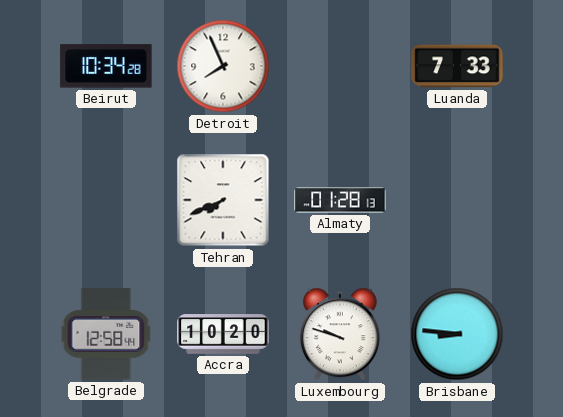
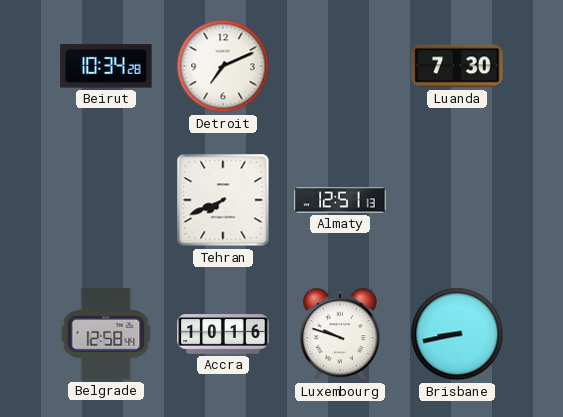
Detroit: 7:56 -> 7:11 (223, 66)
Luanda: 7:33 -> 7:30 (457, 66)
Almaty: 01:28 -> 12:51 (340, 200)
Accra: 10:20 -> 10:16 (223, 334)
Brisbane: 8:46 -> 8:43 (457, 334)
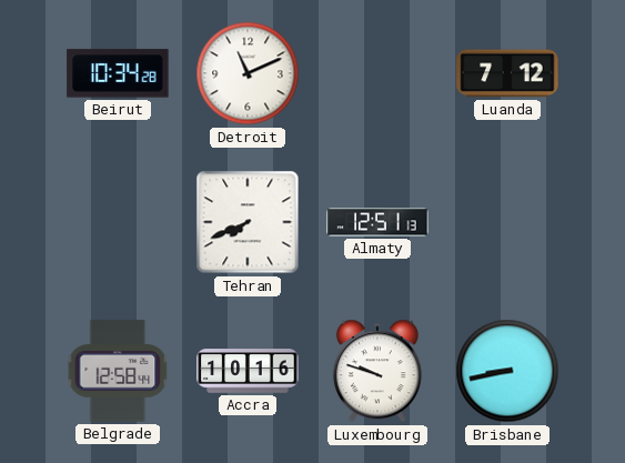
Detroit: 7:11 -> 11:11 (248, 73)
Luanda: 7:30 -> 7:12 (507, 73)
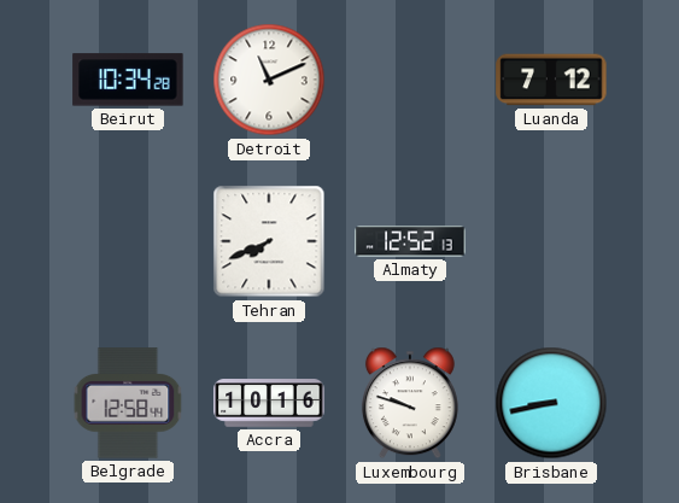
Almaty: 12:51 -> 12:52 (410, 241)
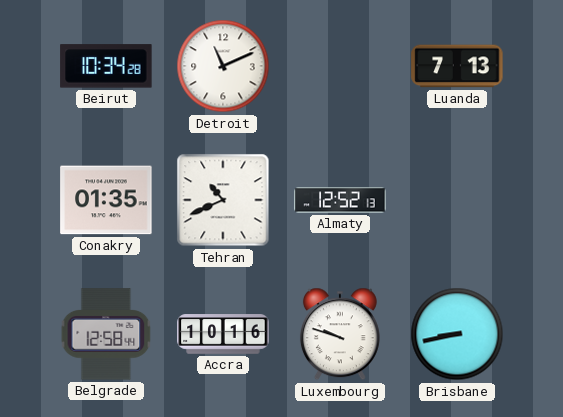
Luanda: 7:12 -> 7:13 (457, 66)
Conakry: none -> 01:35 (106, 200)
Tehran: 7:41 -> 10:41 (223, 200)
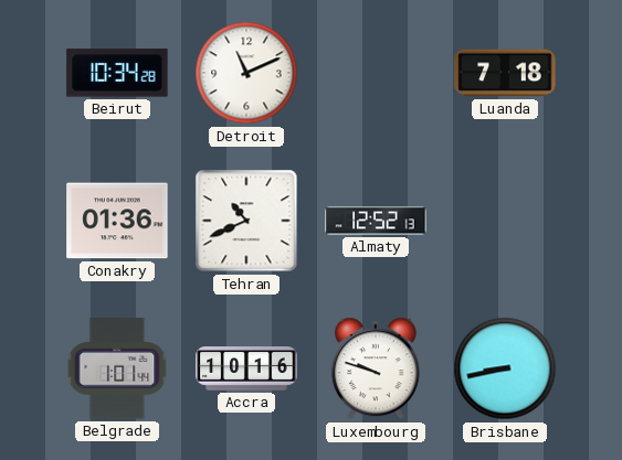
Luanda: 7:13 -> 7:18 (505, 73)
Conakry: 01:35 -> 01:36 (117, 221)
Belgrade: 12:58 -> 1:01 (117, 368)
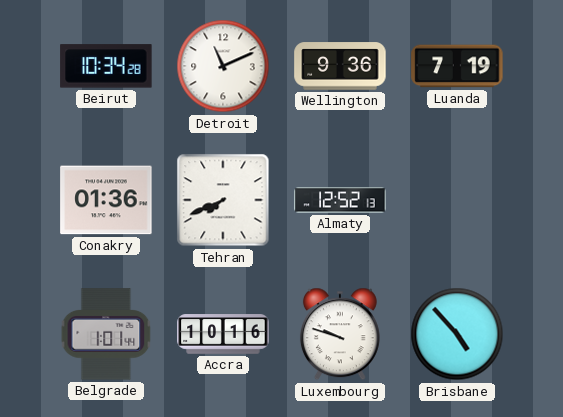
Wellington: none -> 9:36 (340, 66)
Luanda: 7:18 -> 7:19 (457, 66)
Tehran: 10:41 -> 7:41 (223, 200)
Brisbane: 8:43 -> 4:53 (457, 334)
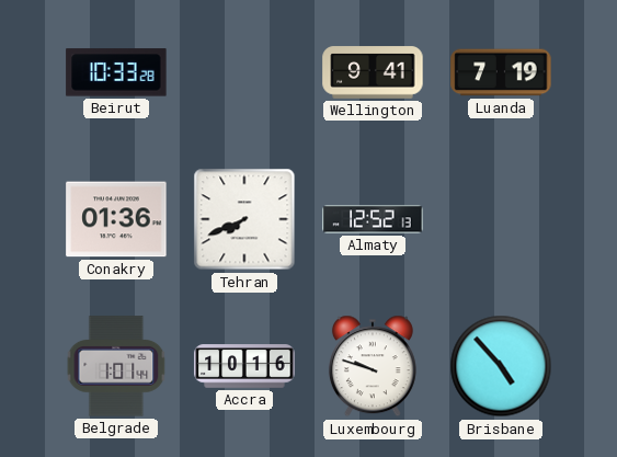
Beirut: 10:34 -> 10:33 (116, 72)
Detroit: 11:11 -> none (223, 66)
Wellington: 9:36 -> 9:41 (373, 72)
